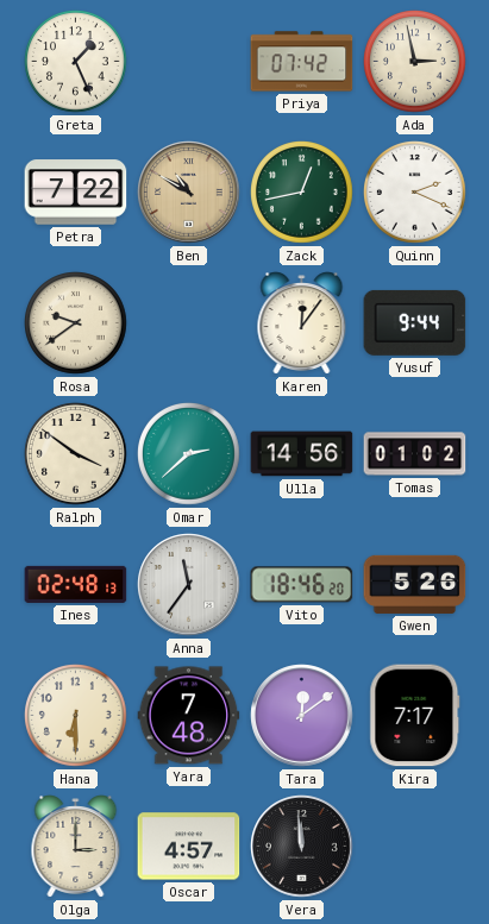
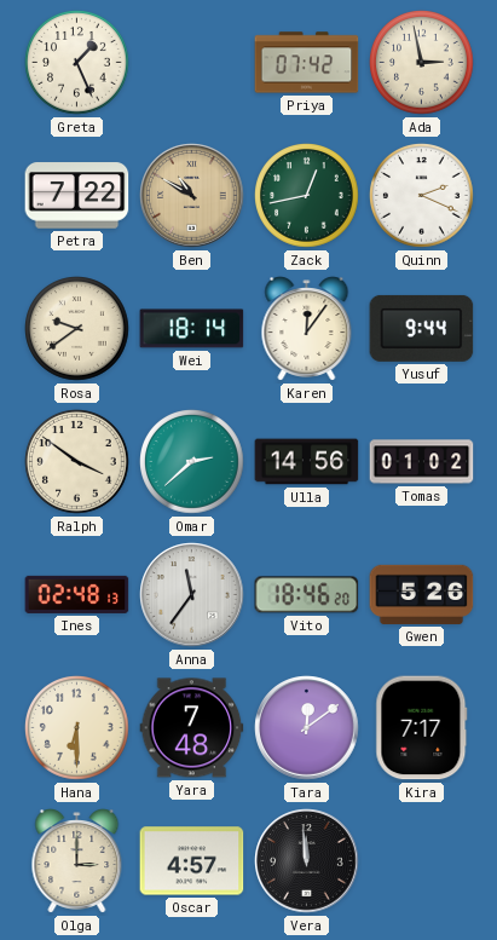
Wei: none -> 18:14 (192, 329)
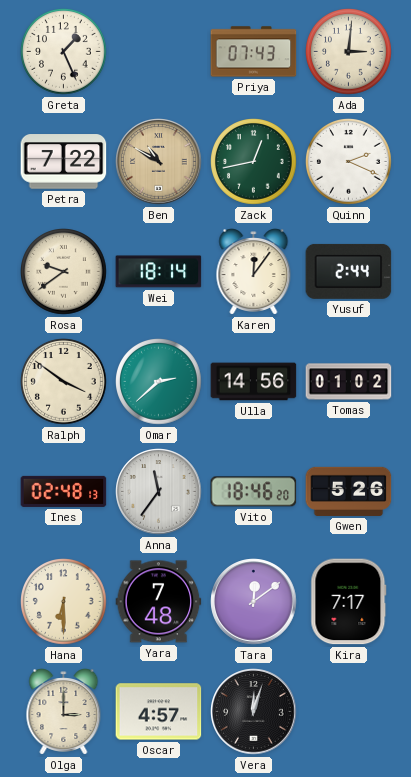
Priya: 07:42 -> 07:43 (254, 52)
Ada: 2:58 -> 3:01 (349, 52)
Yusuf: 9:44 -> 2:44 (349, 271)
Vera: 11:59 -> 12:03 (254, 712)
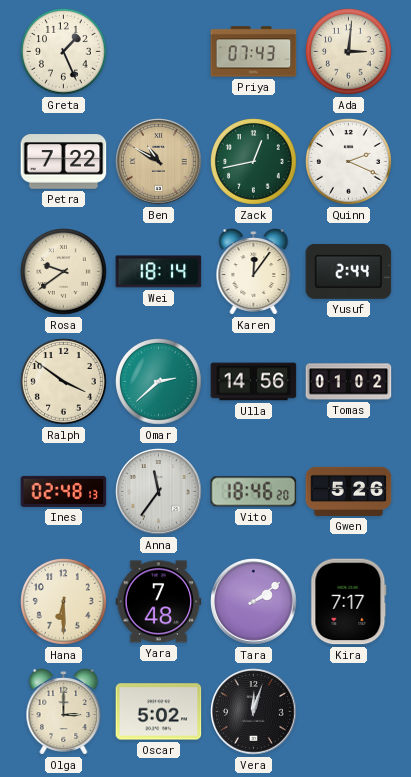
Tara: 12:09 -> 2:09 (254, 602)
Oscar: 4:57 -> 5:02 (159, 712)
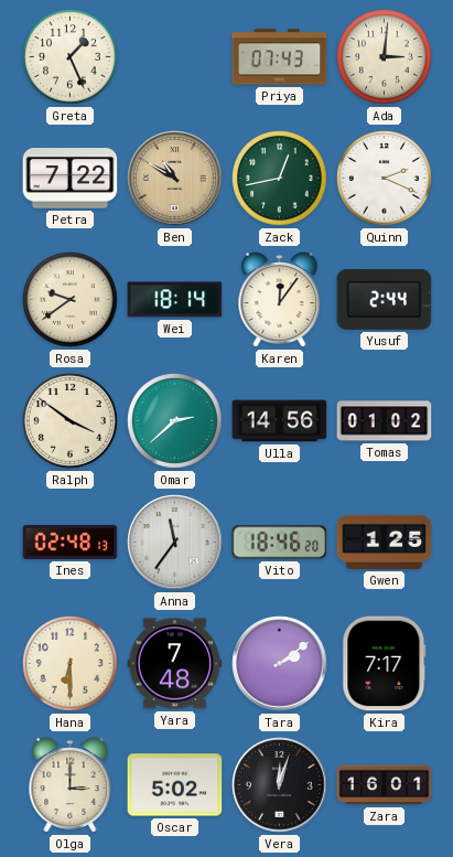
Gwen: 5:26 -> 1:25 (385, 542)
Zara: none -> 16:01 (385, 785)
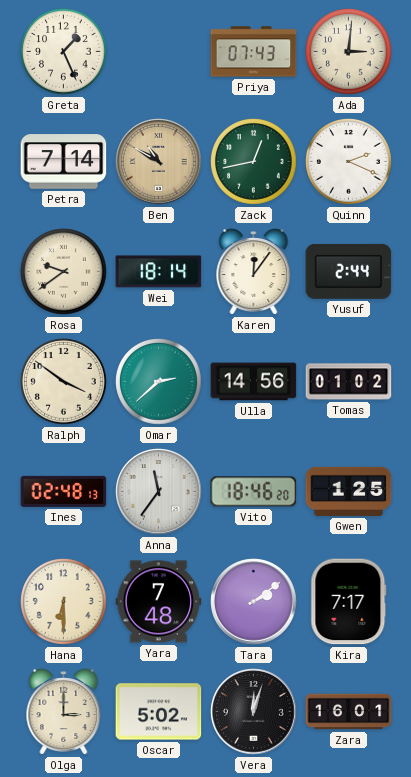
Petra: 7:22 -> 7:14 (64, 162)
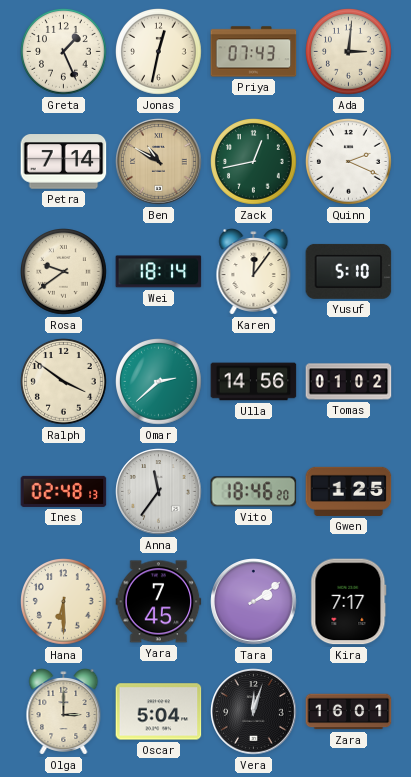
Jonas: none -> 12:32 (159, 52)
Yusuf: 2:44 -> 5:10 (349, 271)
Yara: 7:48 -> 7:45 (159, 602)
Oscar: 5:02 -> 5:04 (159, 712)
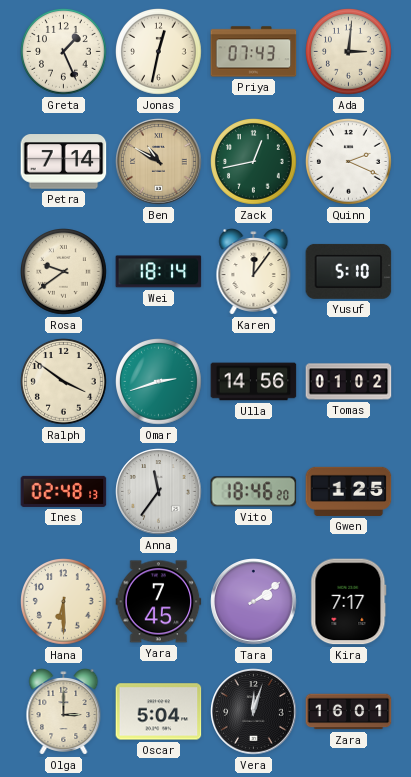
Omar: 2:38 -> 2:42 (159, 382)
